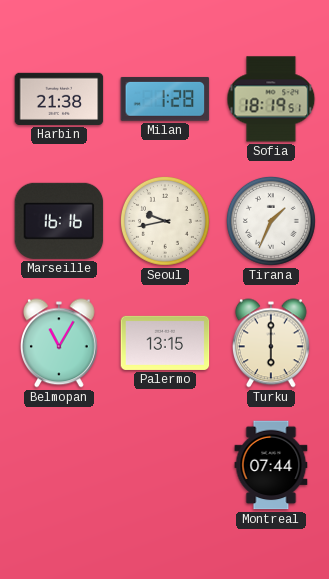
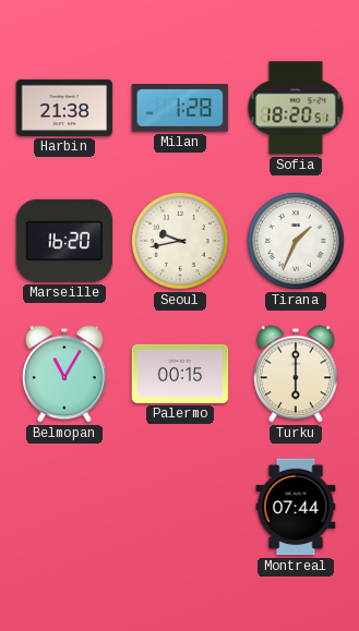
Sofia: 18:19 -> 18:20 (296, 108)
Marseille: 16:16 -> 16:20 (64, 241)
Palermo: 13:15 -> 00:15 (180, 374)
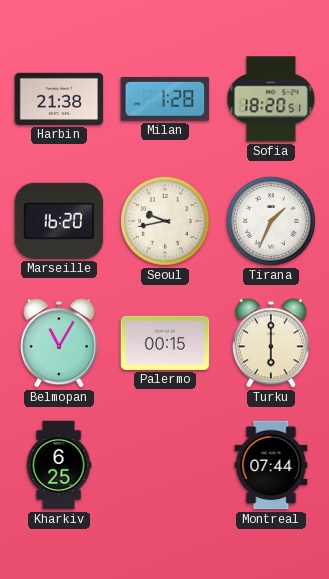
Kharkiv: none -> 6:25 (59, 465)
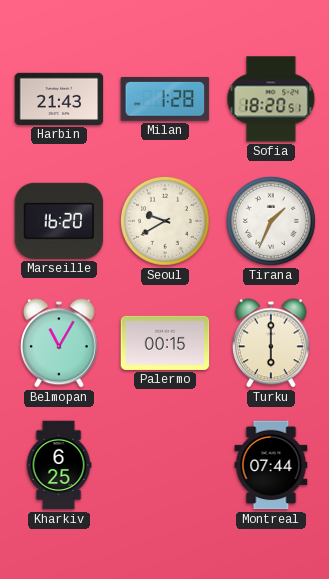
Harbin: 21:38 -> 21:43 (59, 99)
Seoul: 9:43 -> 9:40 (165, 221)
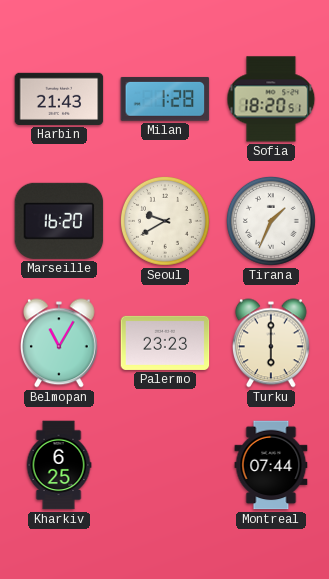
Palermo: 00:15 -> 23:23 (165, 343)
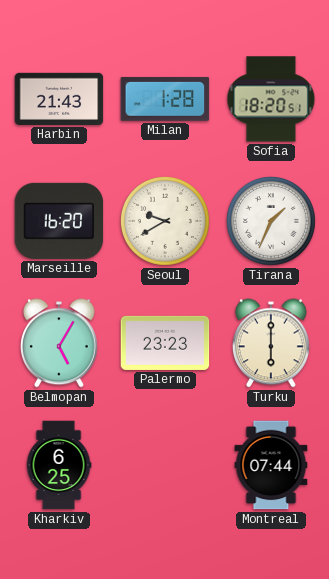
Belmopan: 11:05 -> 5:05 (59, 343)
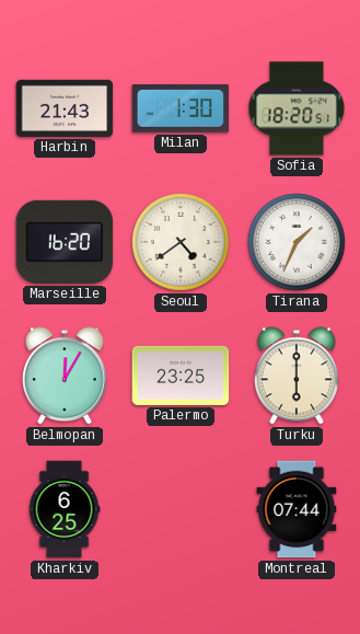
Milan: 1:28 -> 1:30 (181, 108)
Seoul: 9:40 -> 4:39 (181, 242)
Belmopan: 5:05 -> 12:05 (65, 376)
Palermo: 23:23 -> 23:25 (181, 376)
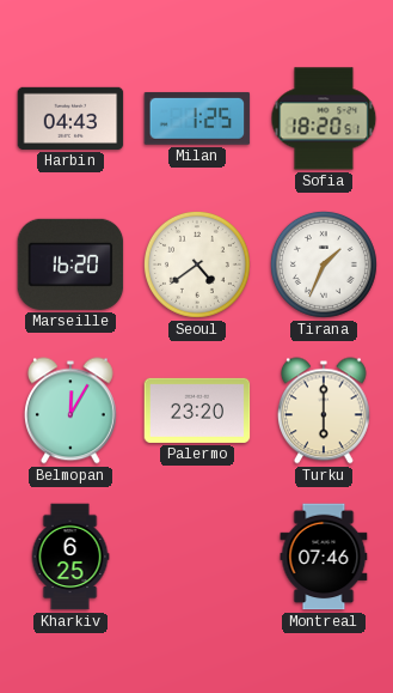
Harbin: 21:43 -> 04:43 (70, 118)
Milan: 1:30 -> 1:25 (197, 118)
Palermo: 23:25 -> 23:20 (197, 411)
Montreal: 07:44 -> 07:46 (324, 557)
